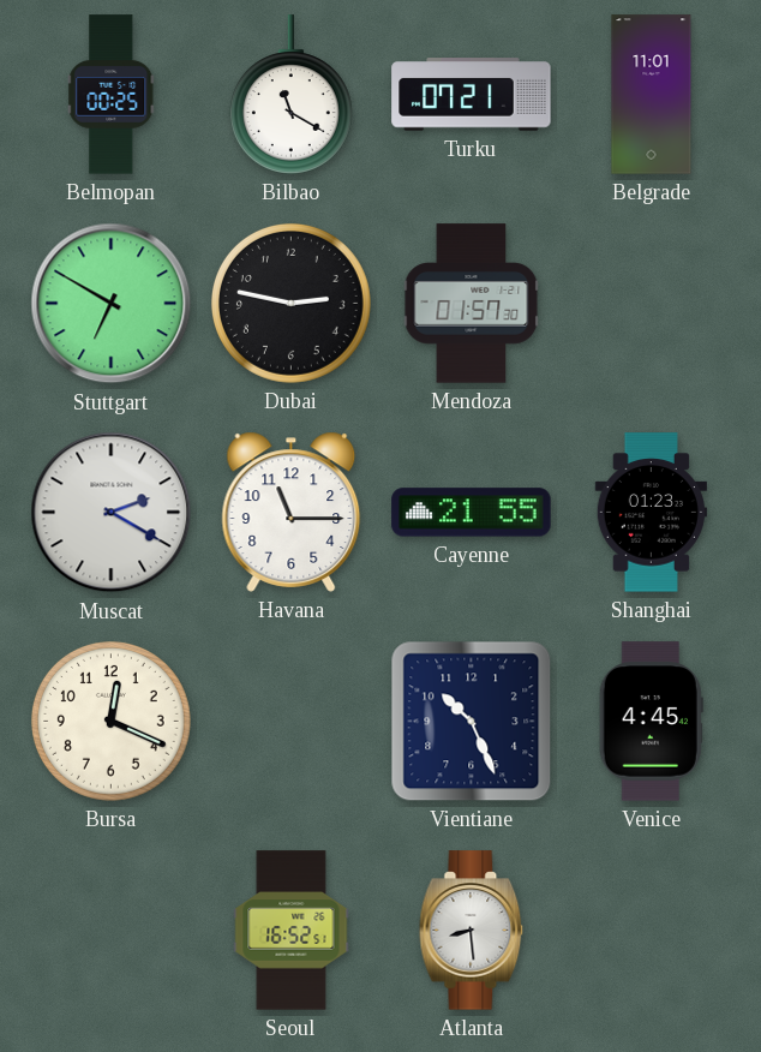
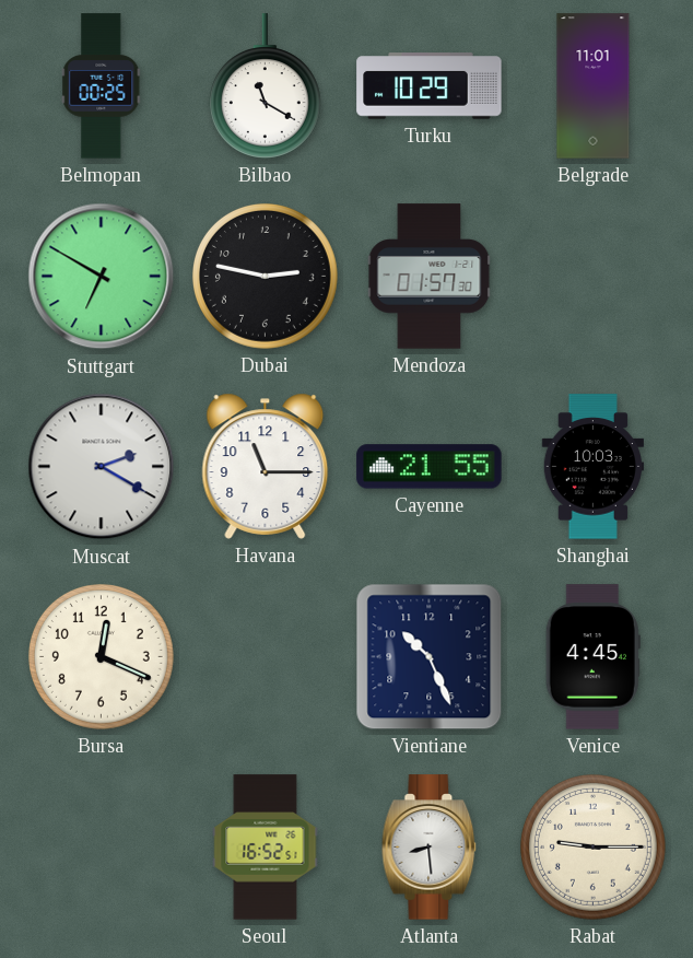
Turku: 07:21 -> 10:29 (430, 86)
Shanghai: 01:23 -> 10:03 (592, 467)
Rabat: none -> 9:15 (592, 846)
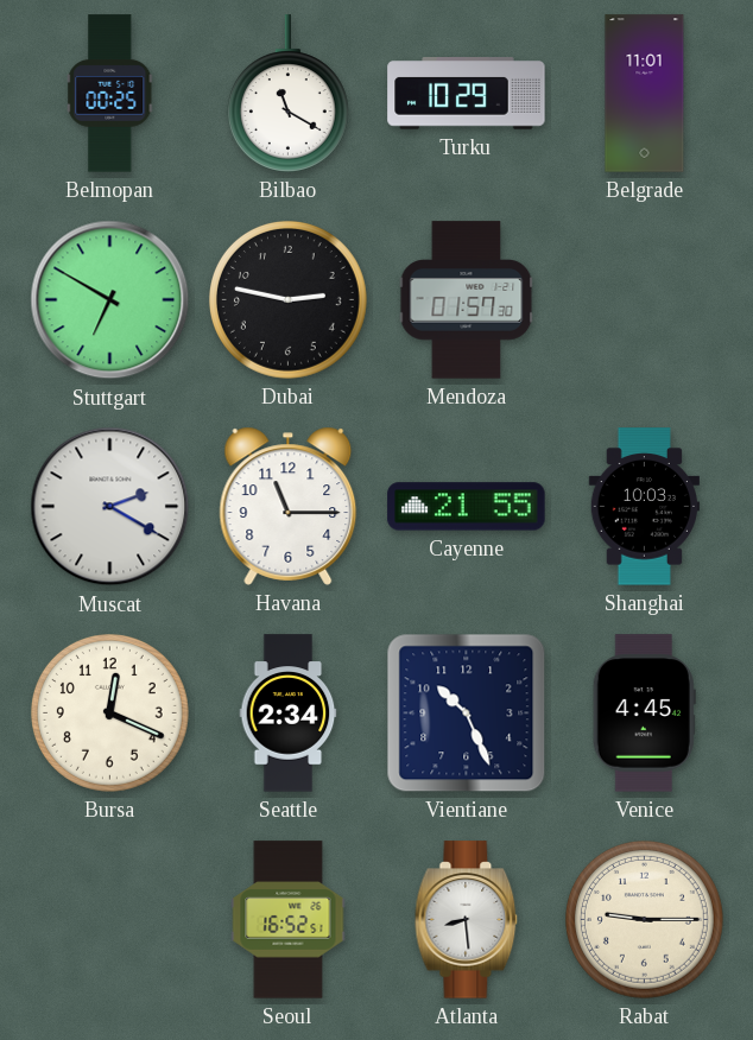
Seattle: none -> 2:34 (289, 714)
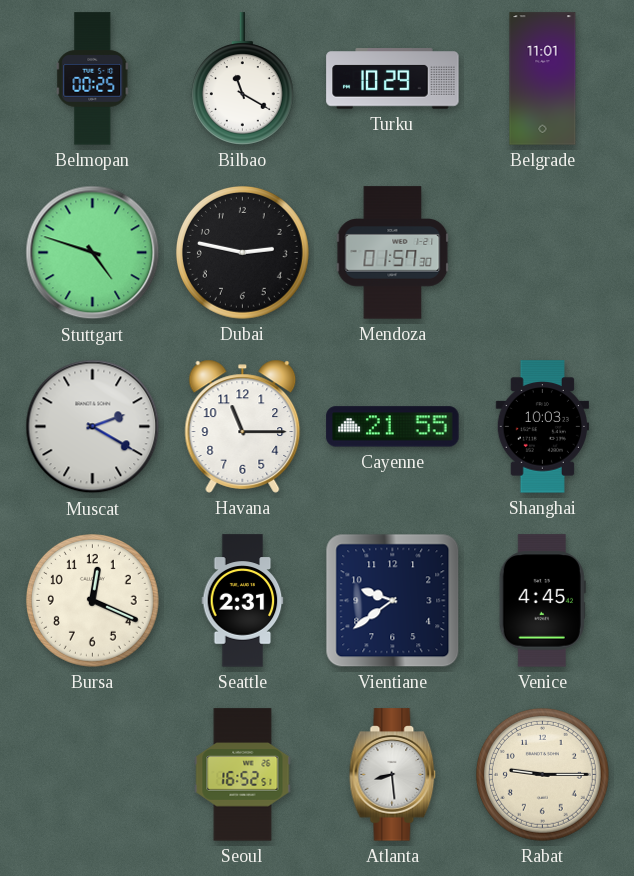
Stuttgart: 6:50 -> 4:48 (93, 253)
Seattle: 2:34 -> 2:31 (243, 601)
Vientiane: 10:26 -> 9:39 (393, 601)
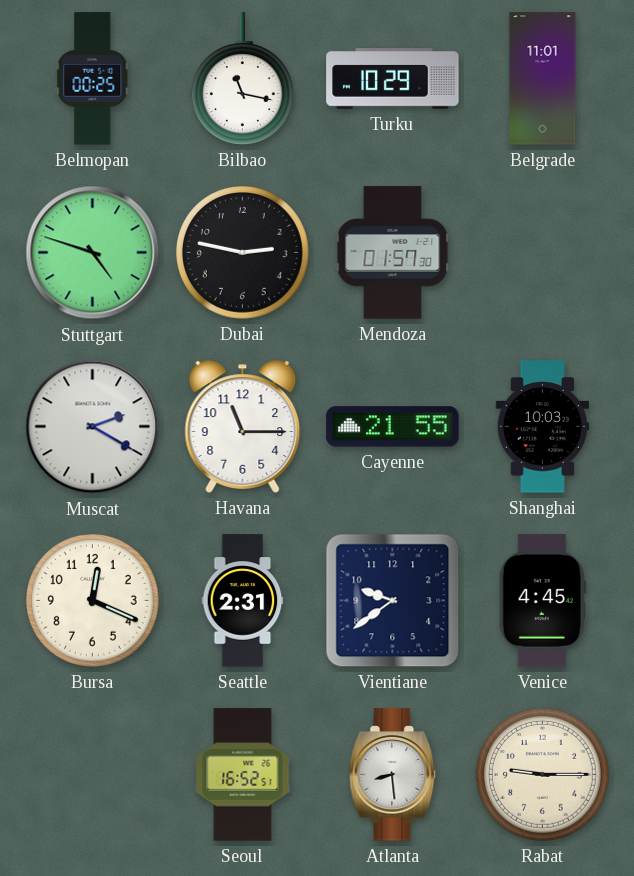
Bilbao: 11:20 -> 11:17 (242, 79)
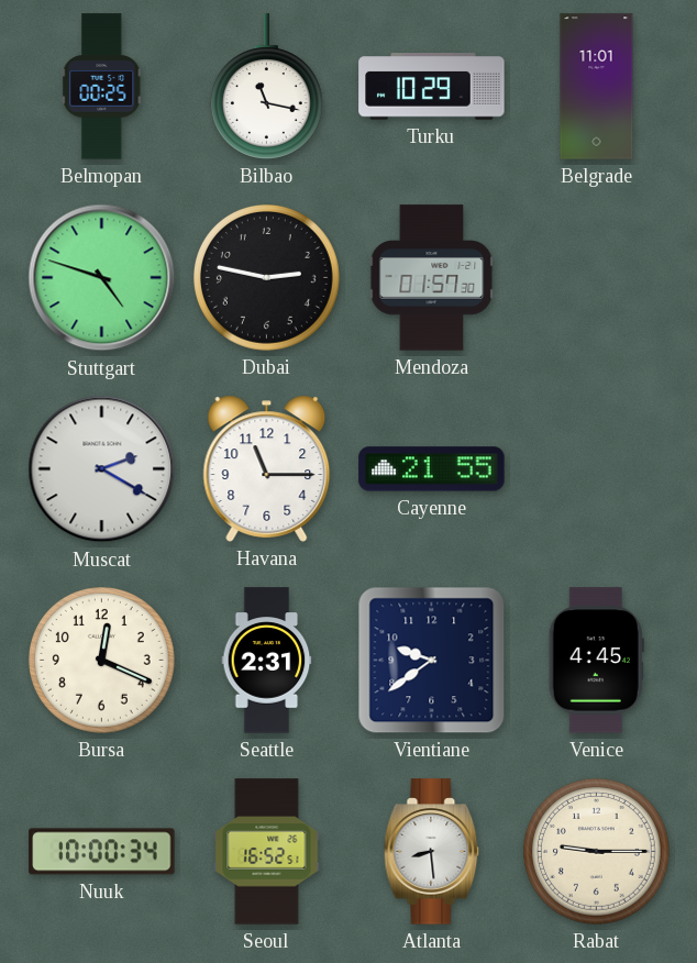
Shanghai: 10:03 -> none (542, 427)
Nuuk: none -> 10:00 (102, 852)
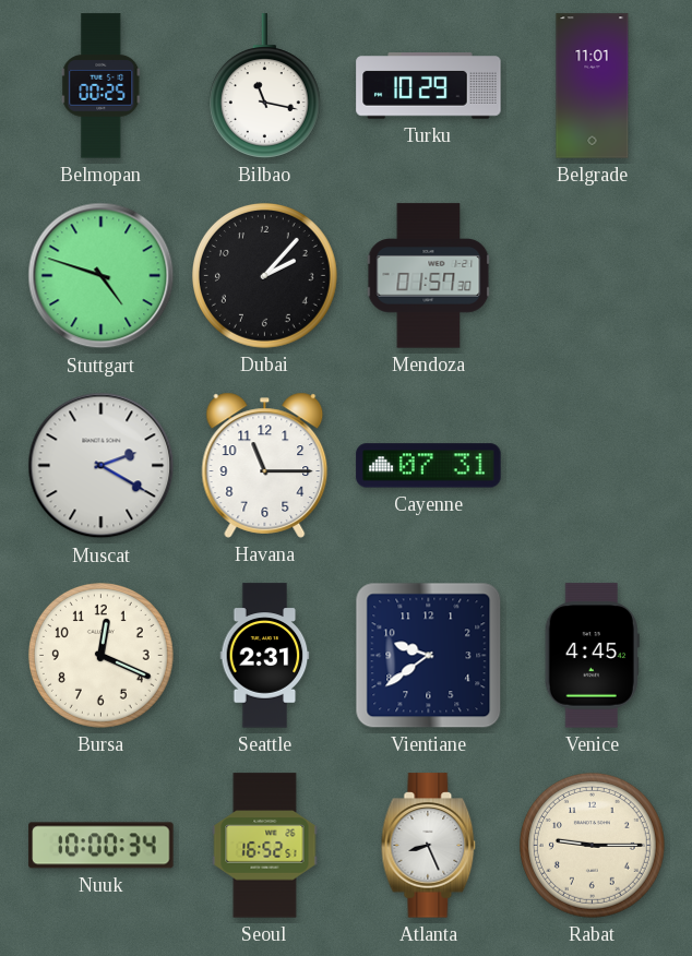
Dubai: 2:47 -> 2:07 (264, 275)
Cayenne: 21:55 -> 07:31 (429, 466)
Atlanta: 8:29 -> 8:26 (429, 846)
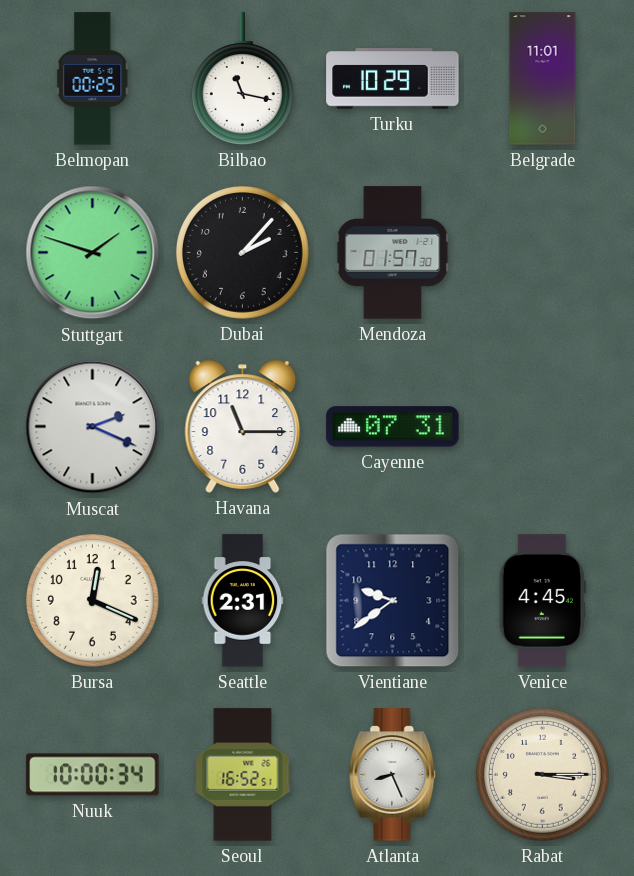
Stuttgart: 4:48 -> 1:48 (93, 253)
Muscat: 2:20 -> 2:19 (93, 427)
Rabat: 9:15 -> 3:15 (542, 774)
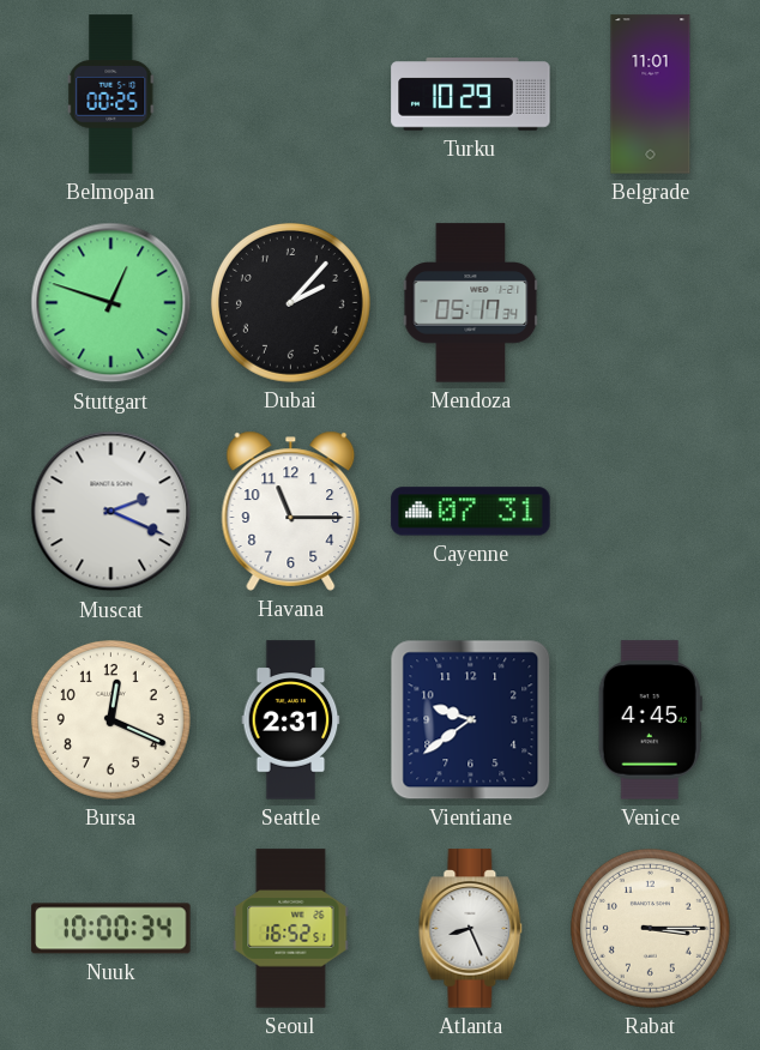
Bilbao: 11:17 -> none (242, 79)
Stuttgart: 1:48 -> 12:48 (111, 303)
Mendoza: 01:57 -> 05:17 (471, 303)
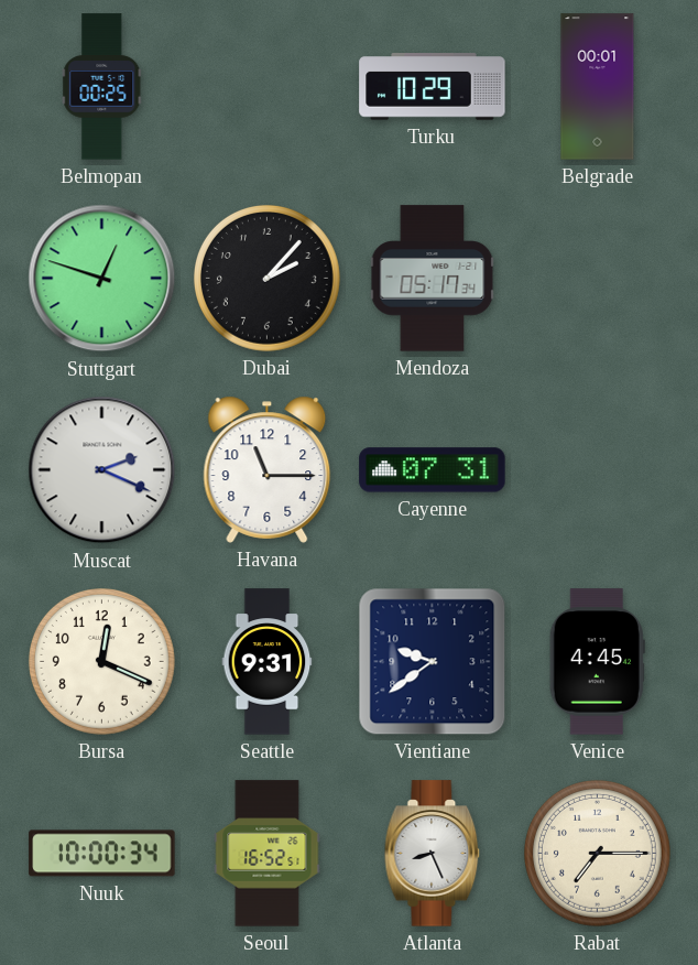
Belgrade: 11:01 -> 00:01 (598, 87)
Seattle: 2:31 -> 9:31 (268, 662)
Rabat: 3:15 -> 7:15 (597, 853)
